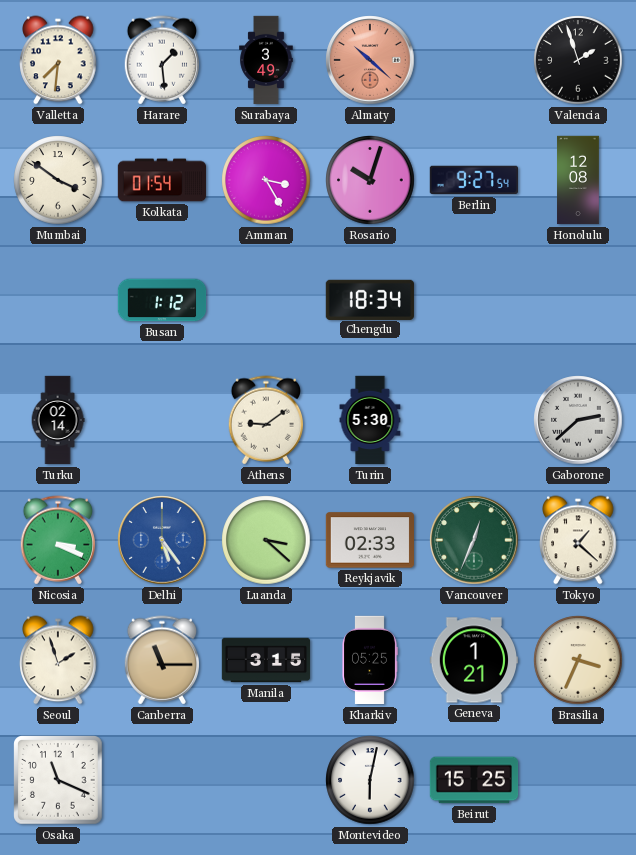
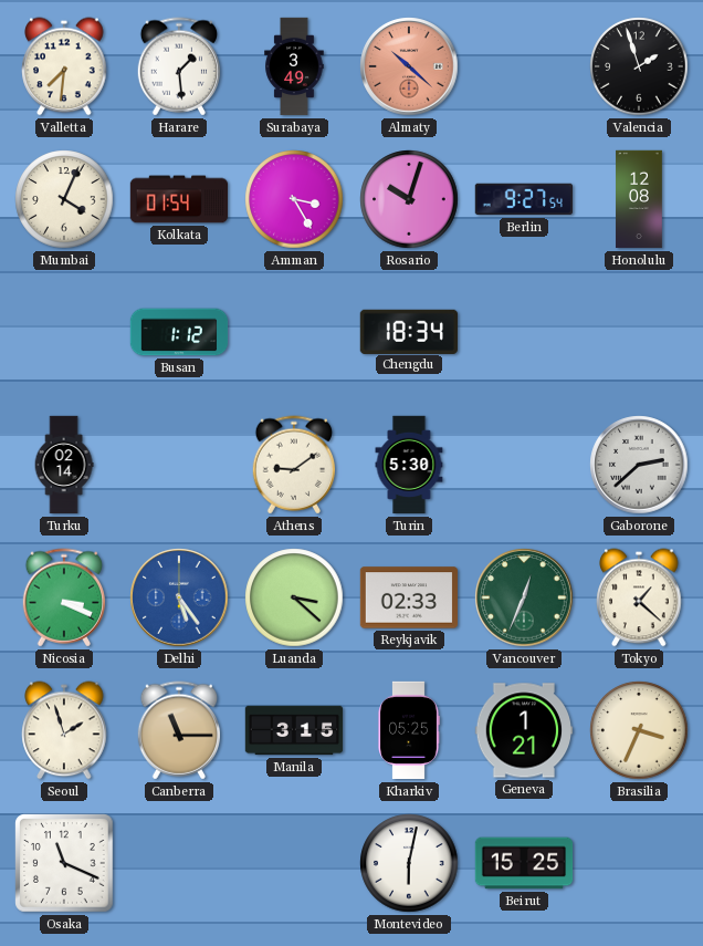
Mumbai: 3:51 -> 4:04 (64, 199)
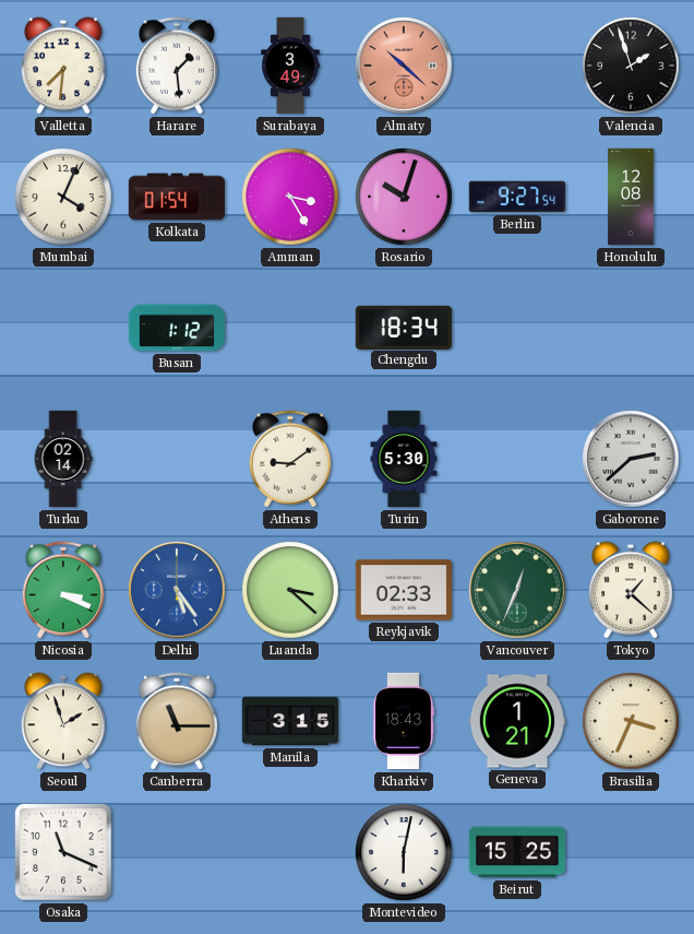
Kharkiv: 05:25 -> 18:43 (404, 721)
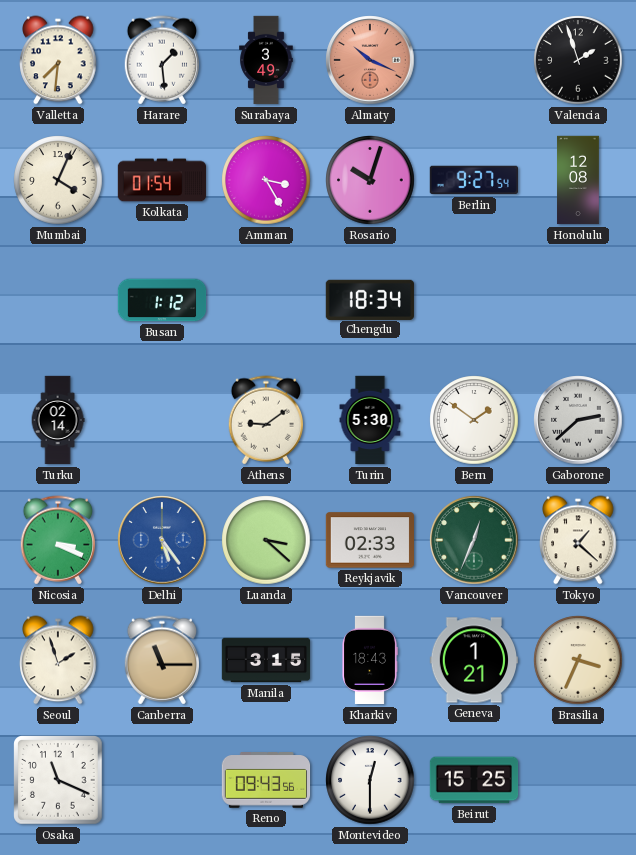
Almaty: 10:22 -> 10:19 (370, 60)
Bern: none -> 1:51 (474, 420)
Reno: none -> 09:43 (266, 780)
Montevideo: 6:02 -> 12:30 (370, 780)
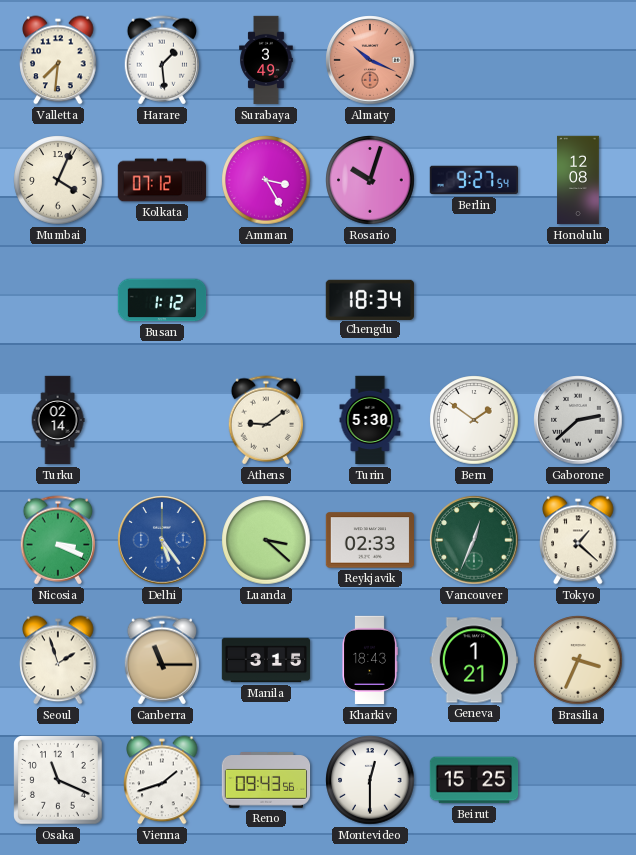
Valencia: 1:57 -> none (578, 60)
Kolkata: 01:54 -> 07:12 (162, 180)
Vienna: none -> 1:42 (162, 780)
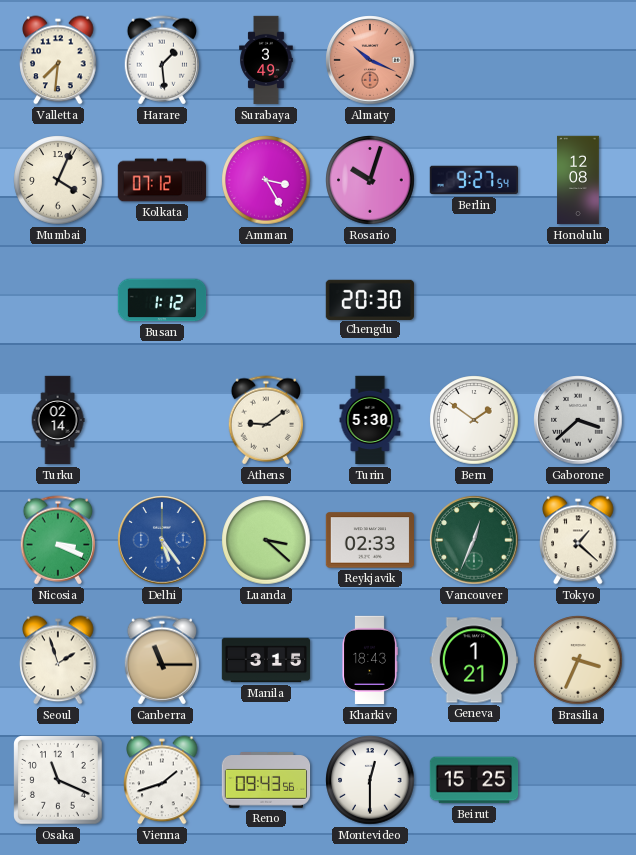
Chengdu: 18:34 -> 20:30 (369, 299)
Gaborone: 2:38 -> 3:38 (578, 420)
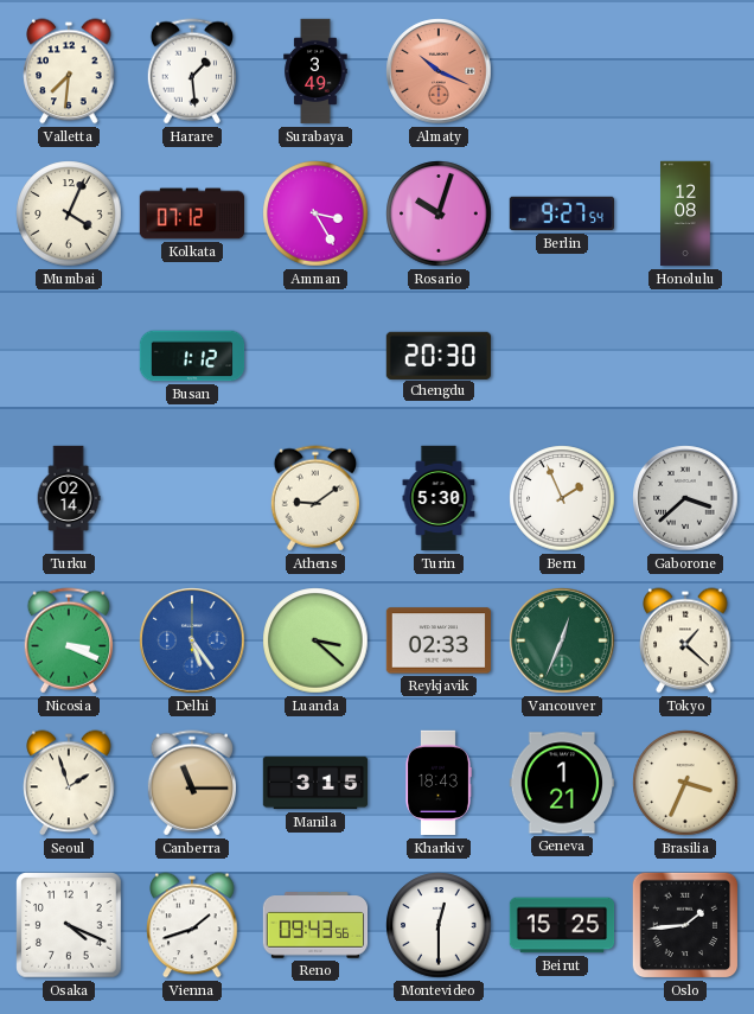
Bern: 1:51 -> 1:56 (562, 498)
Osaka: 11:19 -> 4:19 (69, 925)
Oslo: none -> 1:44 (685, 925)
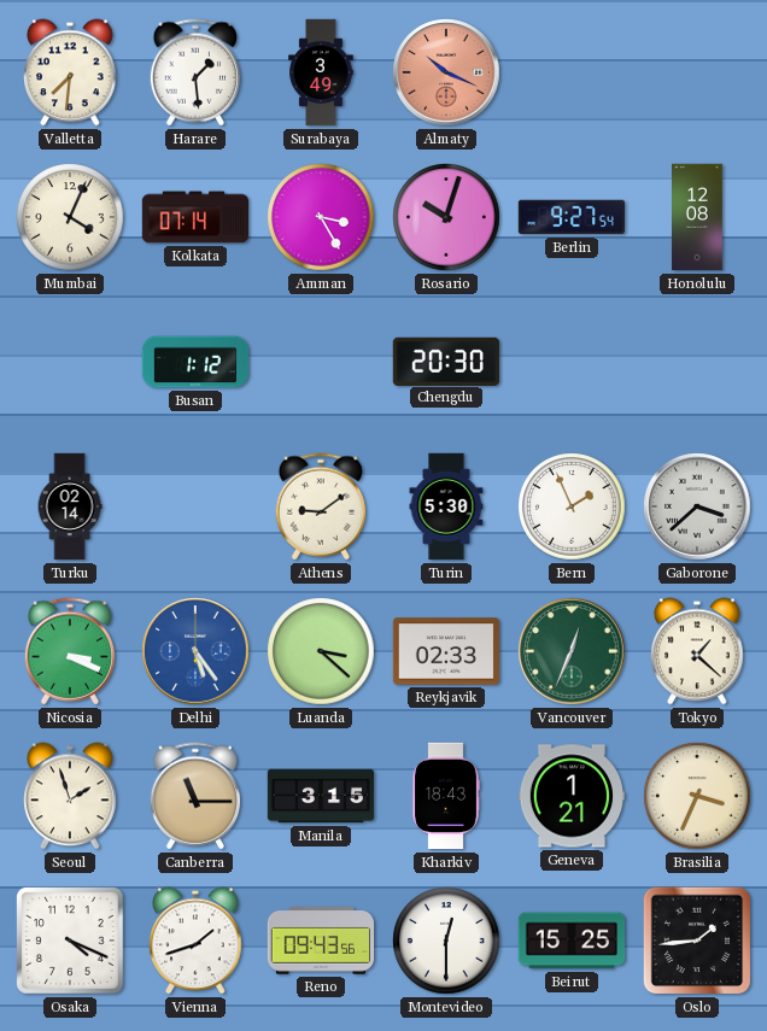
Kolkata: 07:12 -> 07:14 (195, 217)
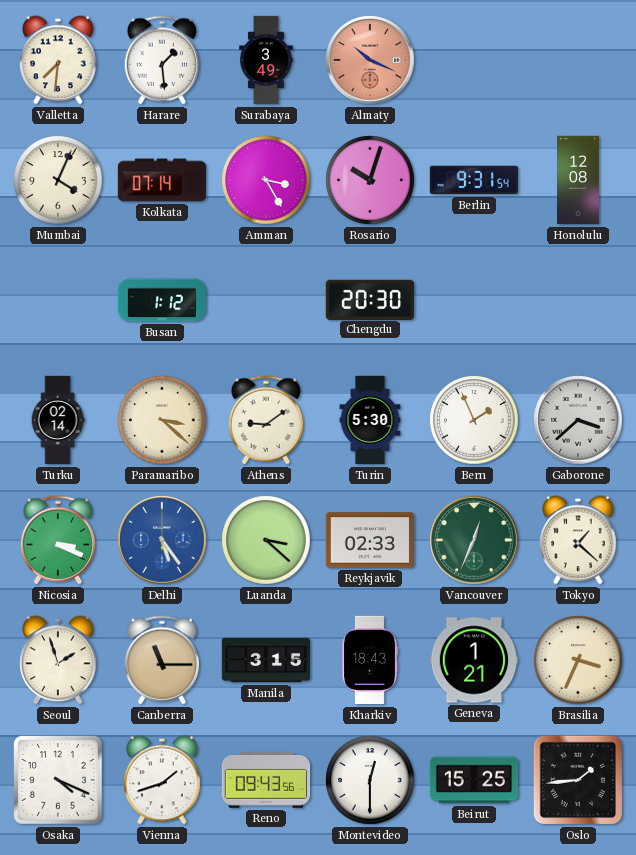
Berlin: 9:27 -> 9:31 (473, 180)
Paramaribo: none -> 3:22 (162, 420)
